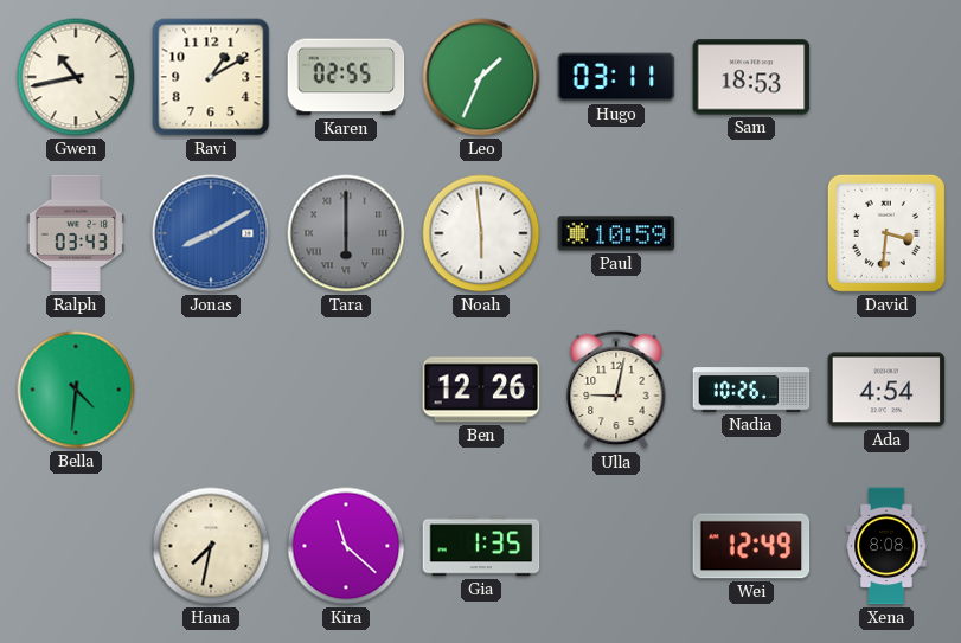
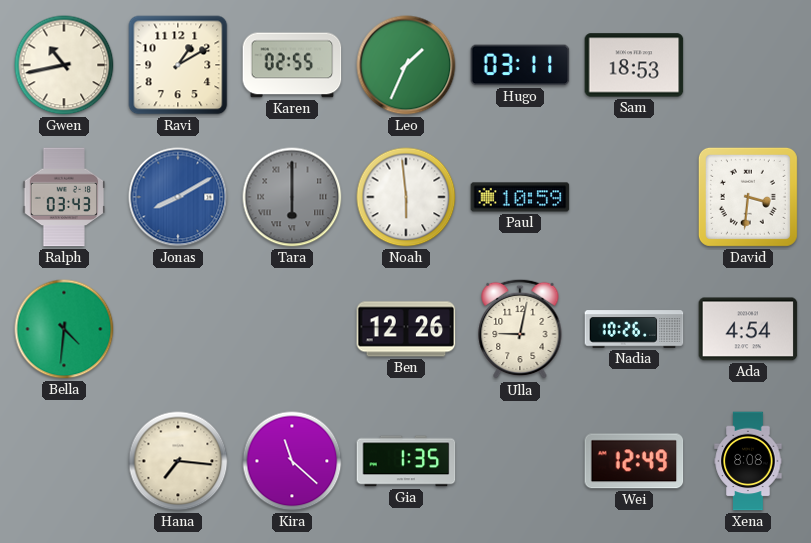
Hana: 7:32 -> 7:16 (178, 461)
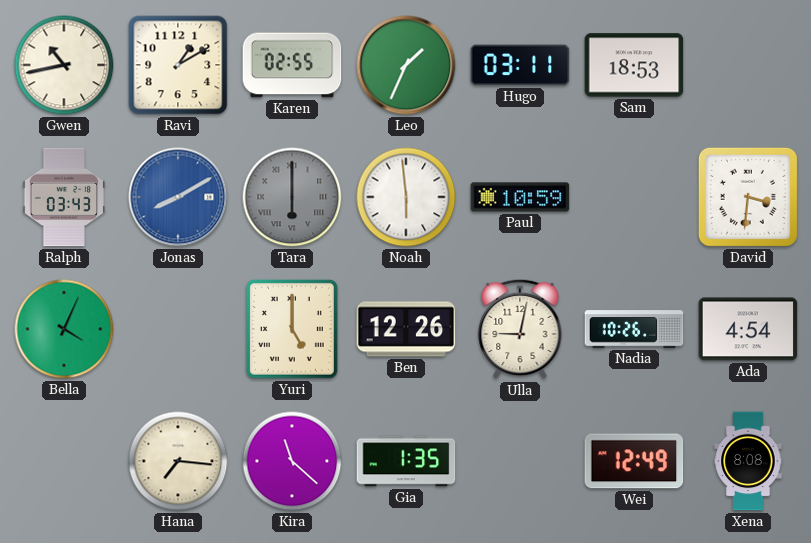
Bella: 4:31 -> 4:04 (64, 329)
Yuri: none -> 5:00 (292, 329)
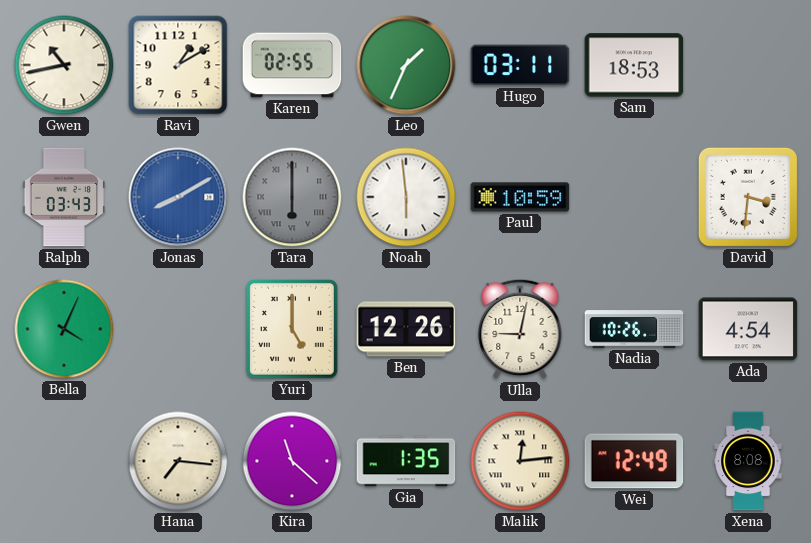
Malik: none -> 12:14 (520, 461)
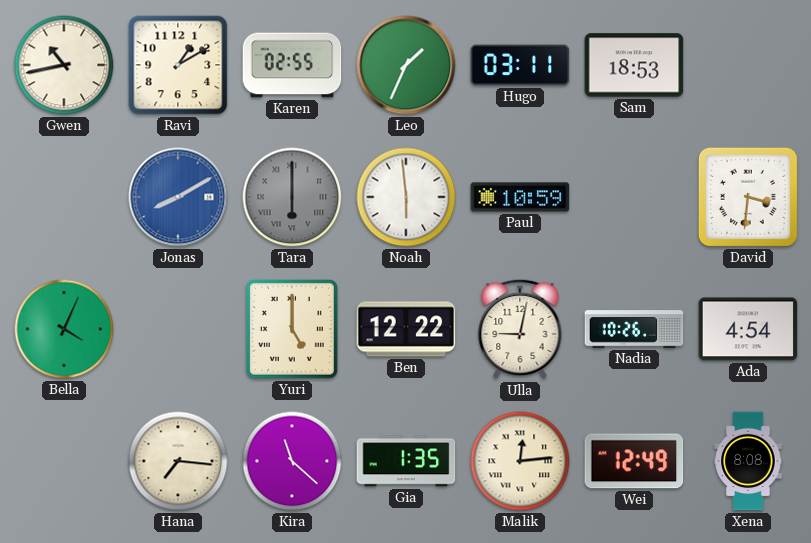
Ralph: 03:43 -> none (64, 197)
Ben: 12:26 -> 12:22 (406, 329)
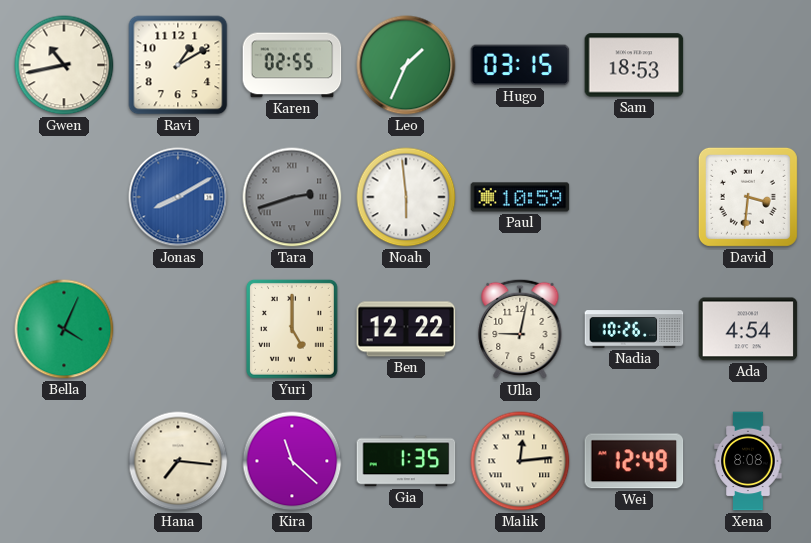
Hugo: 03:11 -> 03:15 (520, 65)
Tara: 6:00 -> 2:42 (292, 197)
